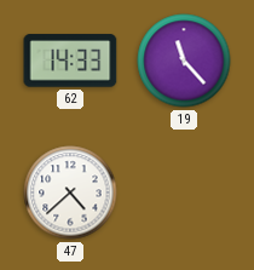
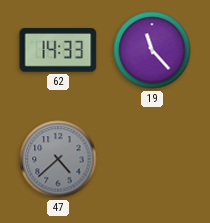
47 dial: white -> grey (58, 159)
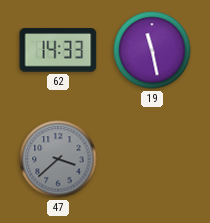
19: 11:23 -> 11:28 (152, 50)
47: 4:38 -> 3:38 (58, 159)
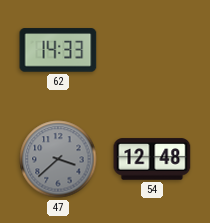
19: 11:28 -> none (152, 50)
54: none -> 12:48 (152, 159)
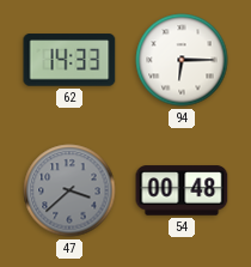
94: none -> 6:15 (182, 60)
54: 12:48 -> 00:48 (182, 190)
